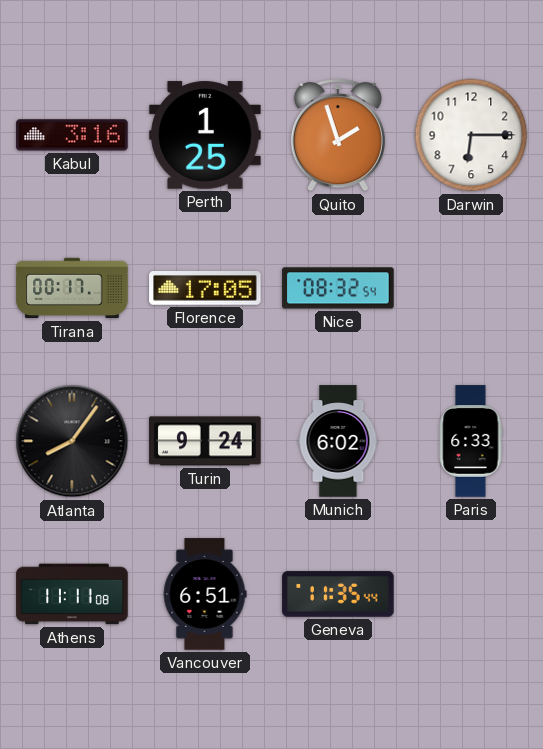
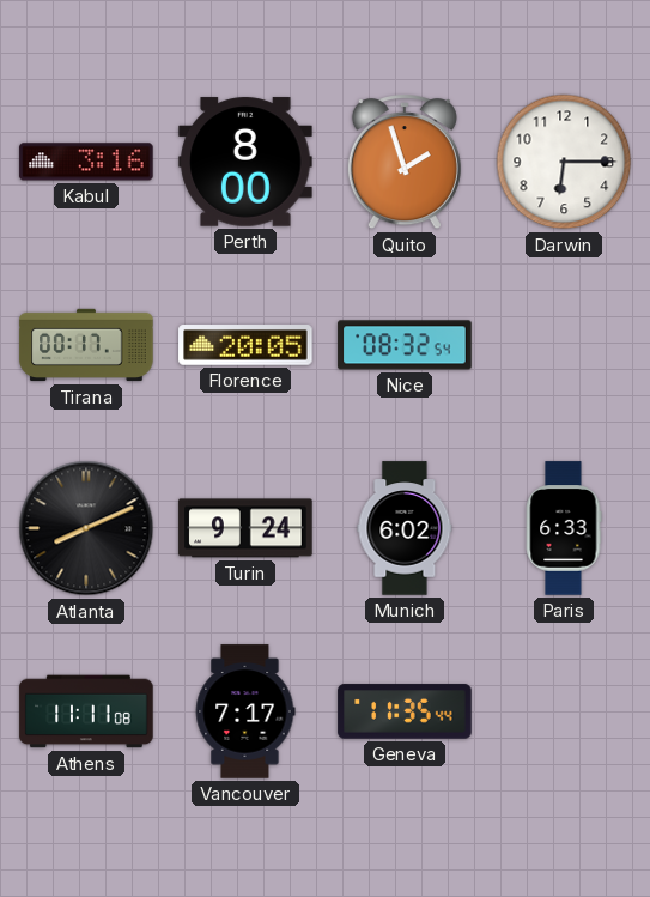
Perth: 1:25 -> 8:00 (245, 162)
Florence: 17:05 -> 20:05 (245, 346)
Atlanta: 8:06 -> 8:11 (86, 528)
Vancouver: 6:51 -> 7:17 (245, 711)
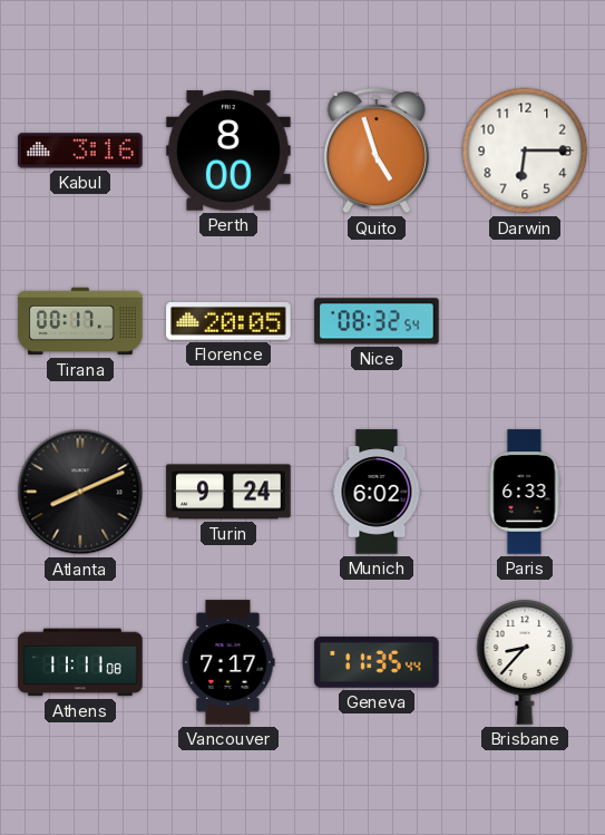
Quito: 1:57 -> 4:57 (377, 152)
Brisbane: none -> 8:37 (525, 662)
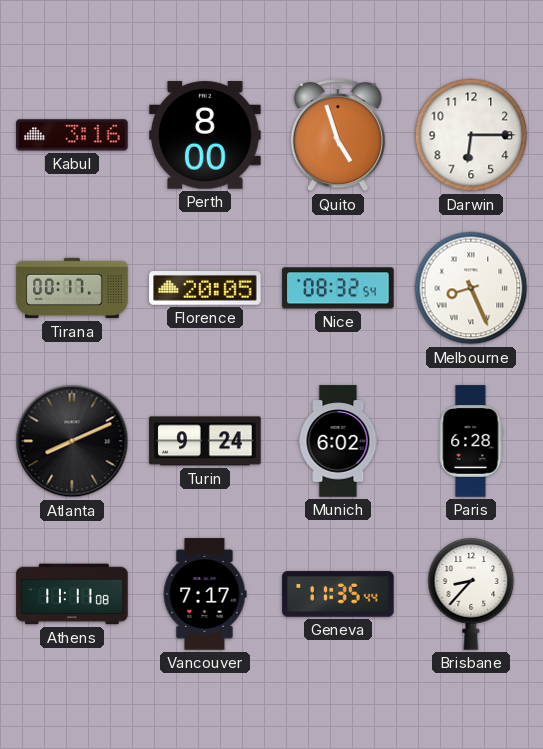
Melbourne: none -> 8:26 (471, 288)
Paris: 6:33 -> 6:28 (471, 441)
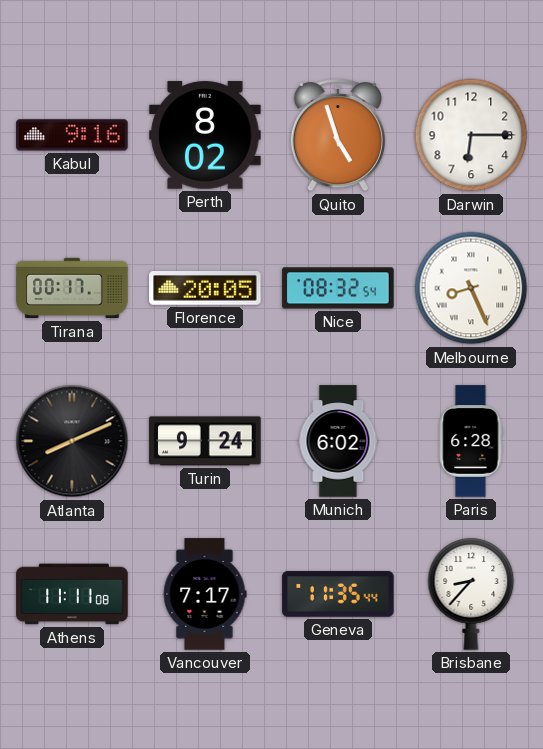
Kabul: 3:16 -> 9:16 (72, 135)
Perth: 8:00 -> 8:02 (205, 135)
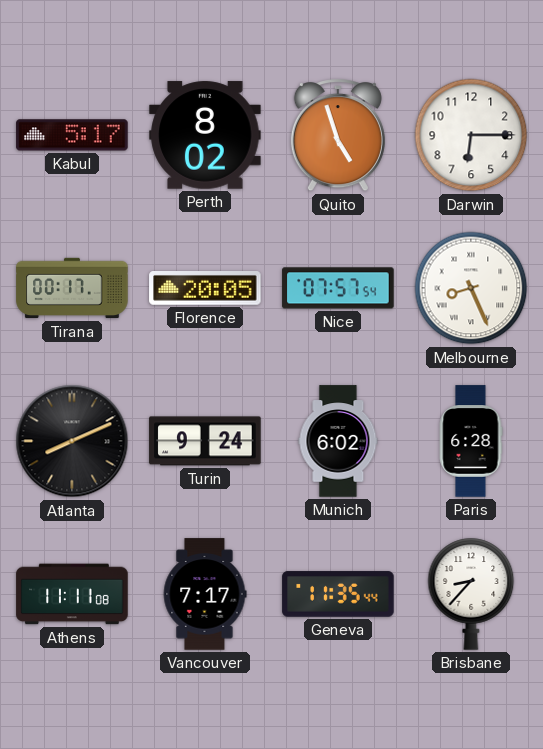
Kabul: 9:16 -> 5:17 (72, 135)
Nice: 08:32 -> 07:57 (338, 288)
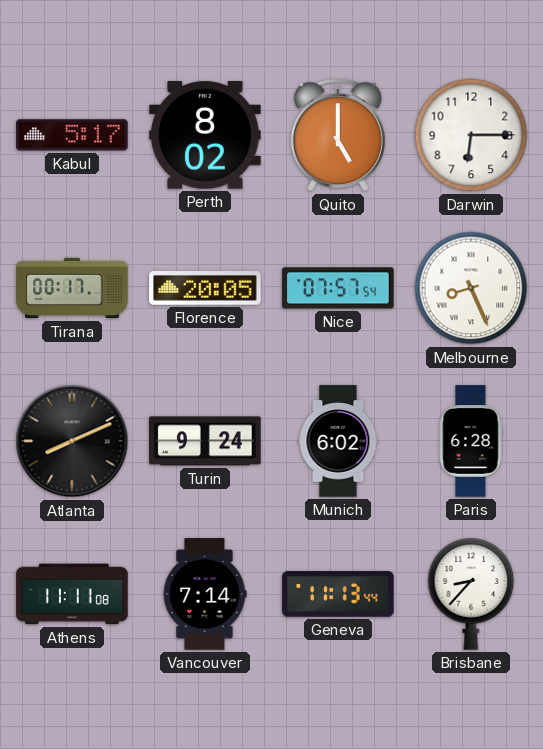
Quito: 4:57 -> 5:00 (338, 136)
Vancouver: 7:17 -> 7:14 (205, 594)
Geneva: 11:35 -> 11:13 (338, 594)
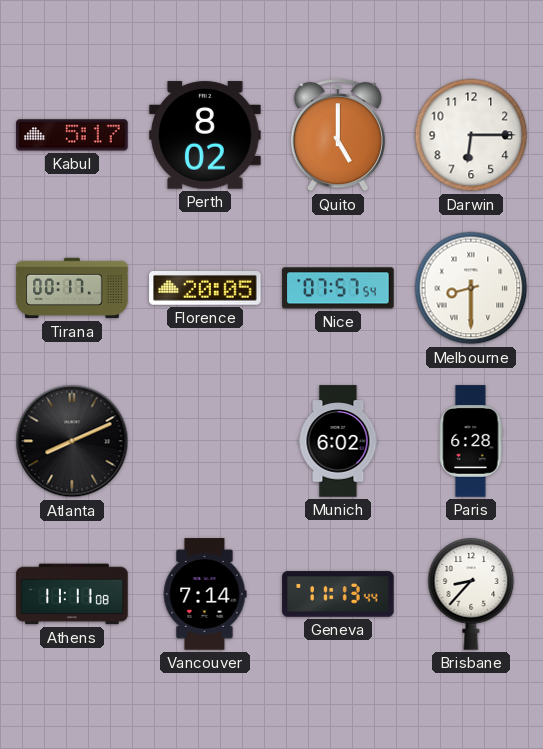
Melbourne: 8:26 -> 8:30 (471, 288)
Turin: 9:24 -> none (205, 441)
